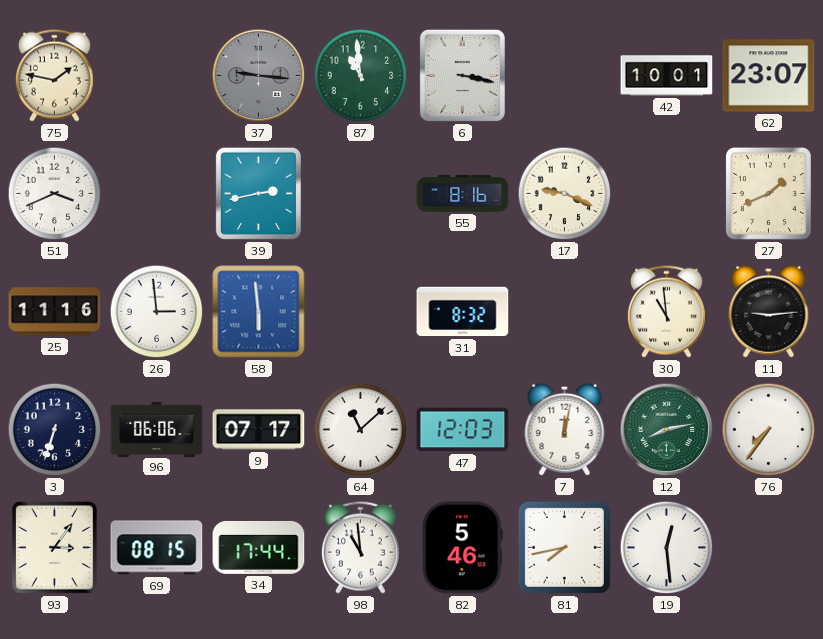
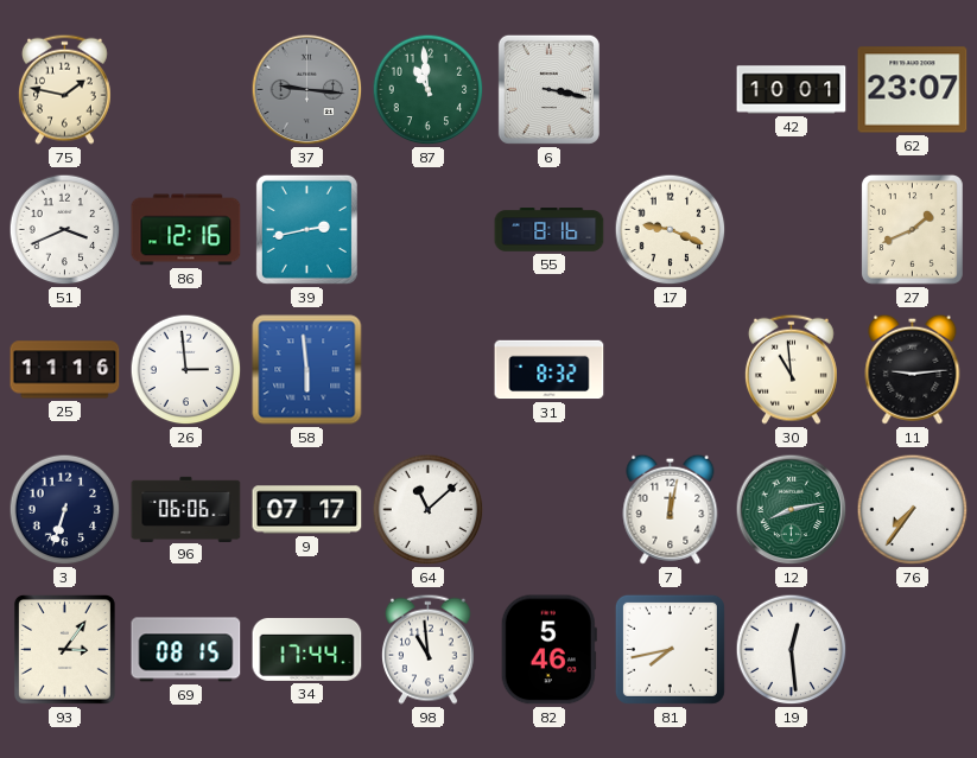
86: none -> 12:16 (186, 230)
47: 12:03 -> none (463, 430)
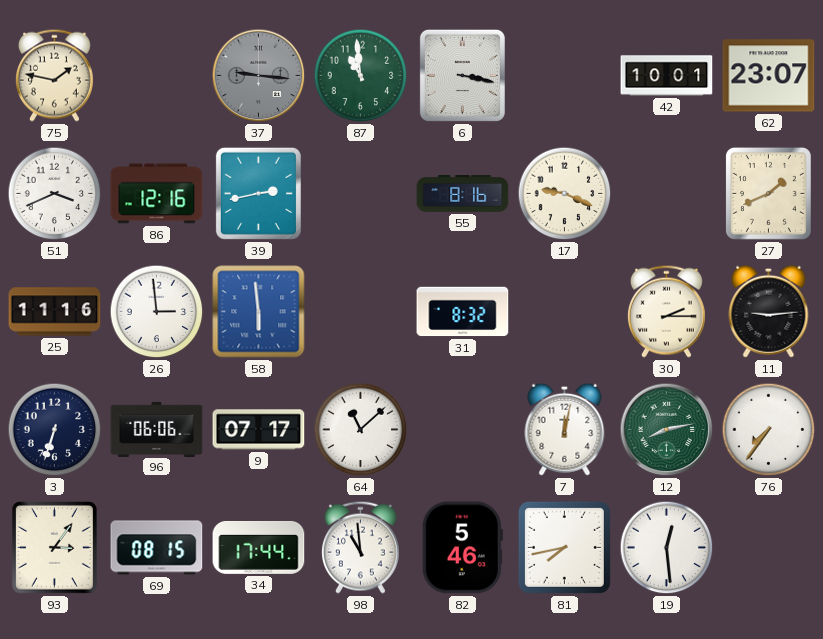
30: 10:59 -> 2:15 (666, 311)
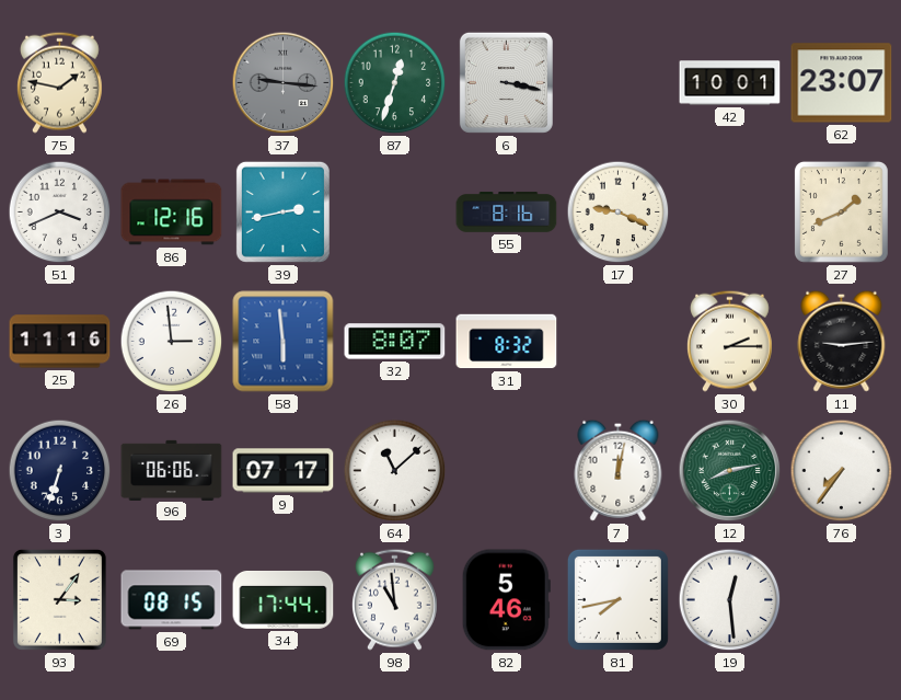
87: 10:59 -> 12:33 (395, 83)
32: none -> 8:07 (395, 342)
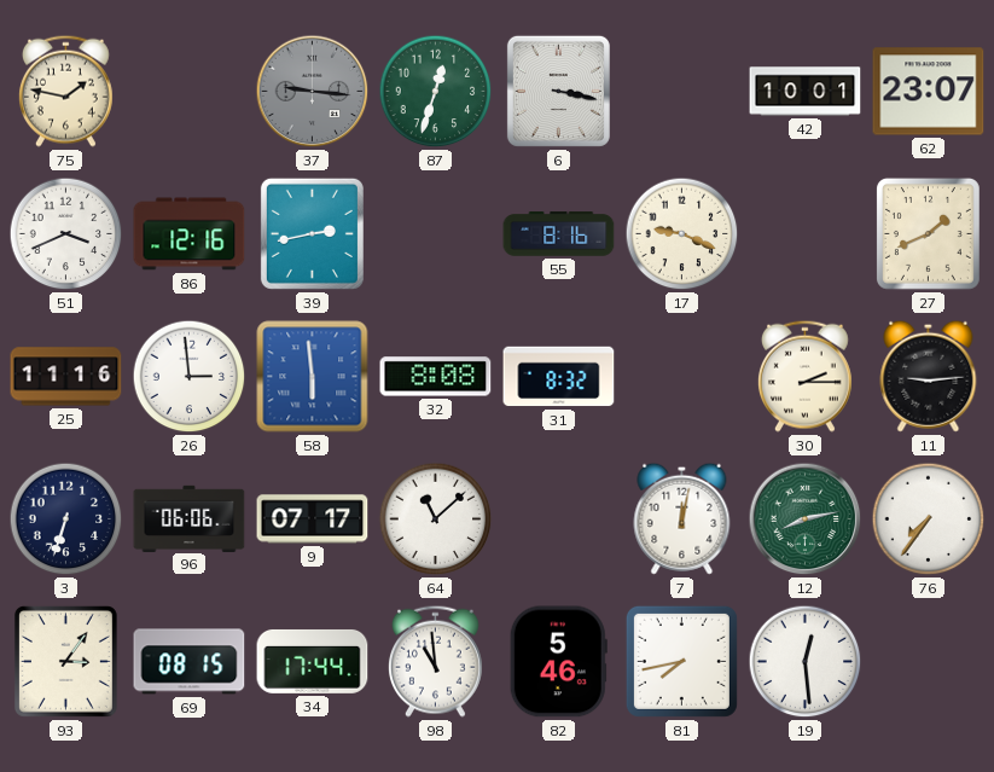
32: 8:07 -> 8:08 (436, 377)
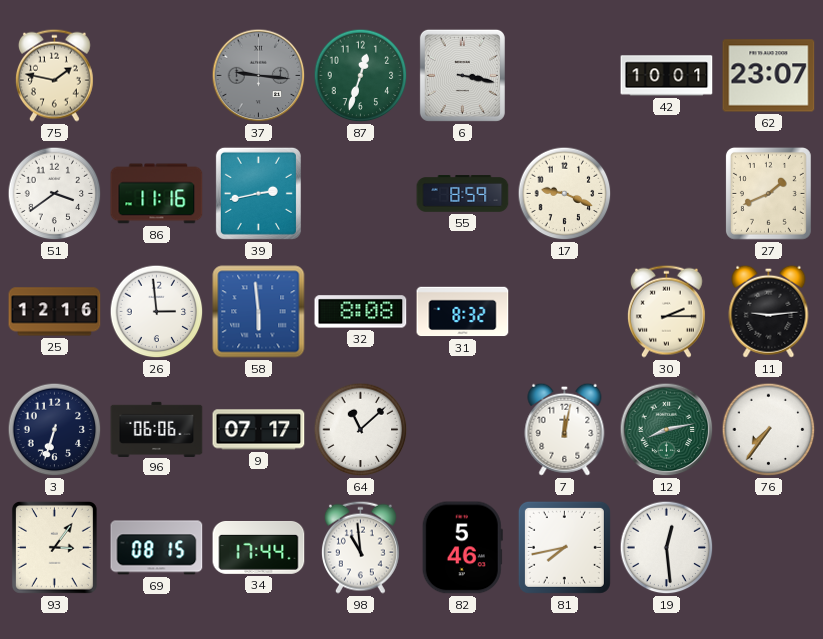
51: 3:41 -> 3:39 (55, 194)
86: 12:16 -> 11:16 (157, 194)
55: 8:16 -> 8:59 (463, 194)
25: 11:16 -> 12:16 (55, 312)
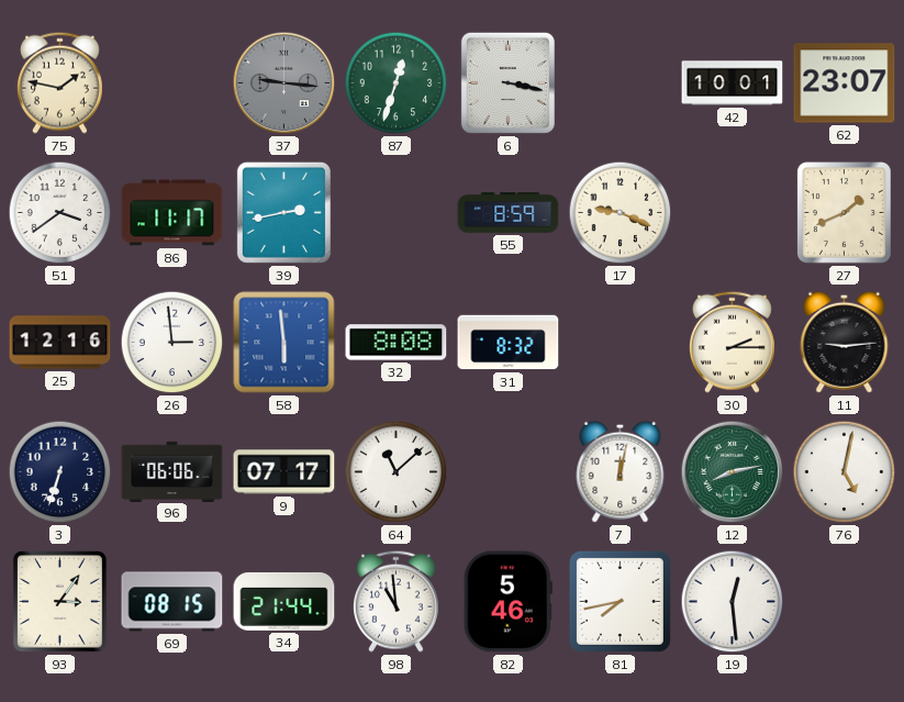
86: 11:16 -> 11:17 (172, 213)
76: 7:36 -> 5:02 (845, 472)
34: 17:44 -> 21:44 (284, 601)
